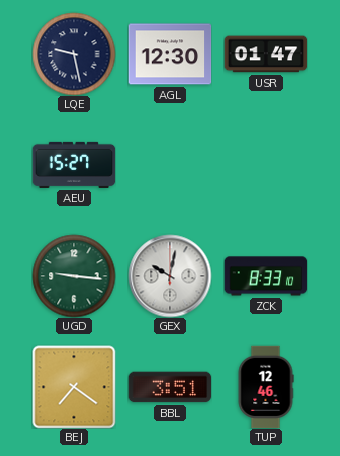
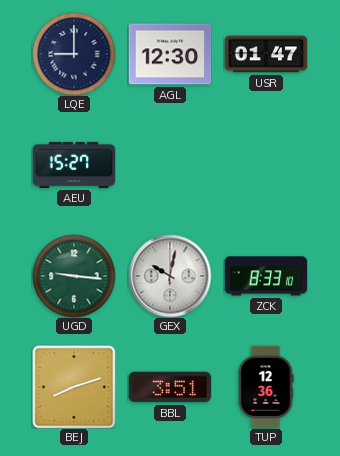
LQE: 9:28 -> 9:00 (74, 54)
BEJ: 7:21 -> 8:12 (74, 387)
TUP: 12:46 -> 12:36 (266, 387)
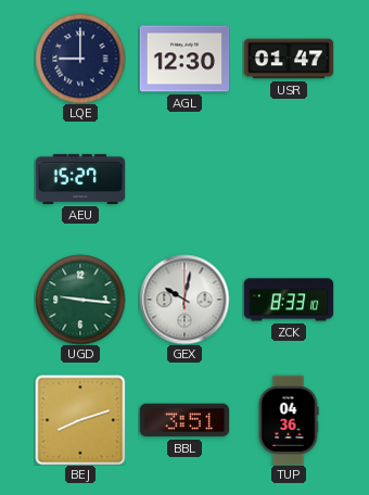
TUP: 12:36 -> 04:36 (289, 420)
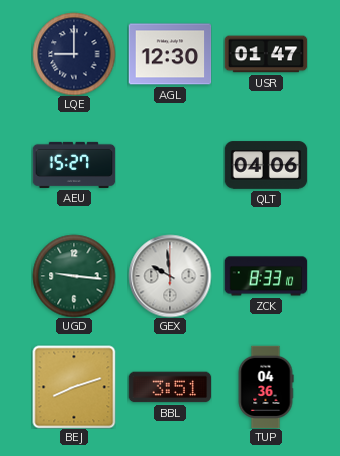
QLT: none -> 04:06 (266, 165)
GEX: 10:02 -> 9:59 (170, 276)
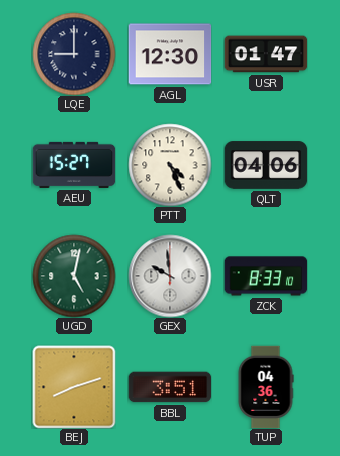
PTT: none -> 4:26 (170, 165)
UGD: 9:16 -> 5:02 (74, 276)
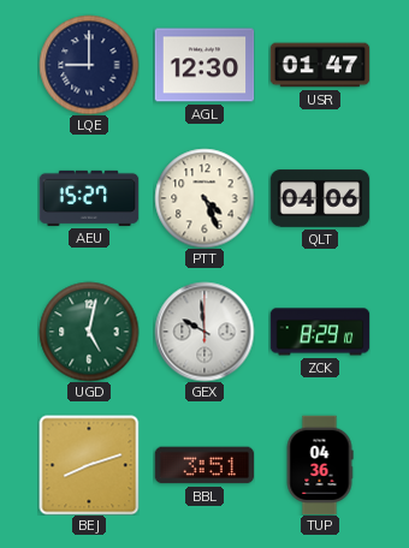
ZCK: 8:33 -> 8:29 (320, 332)
